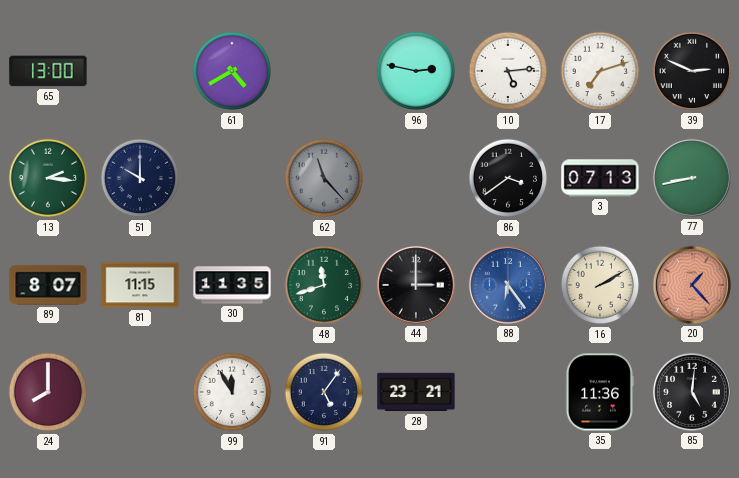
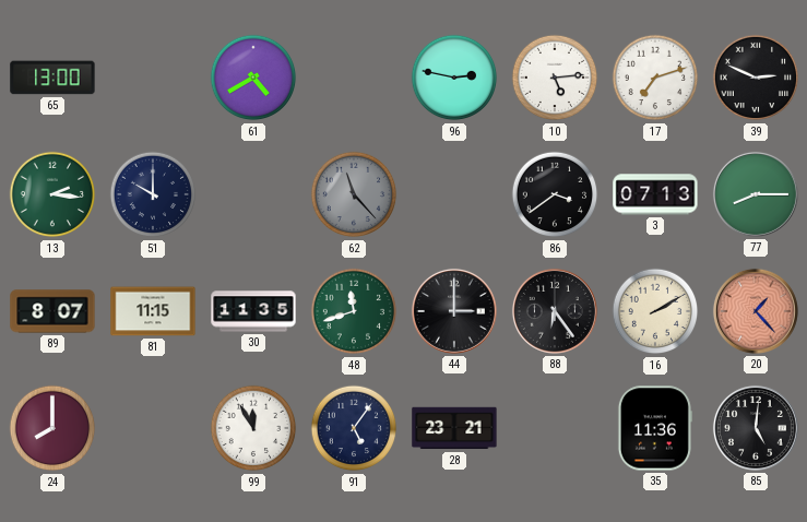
77: 8:43 -> 8:15 (756, 194)
88 dial: blue -> black (555, 311)
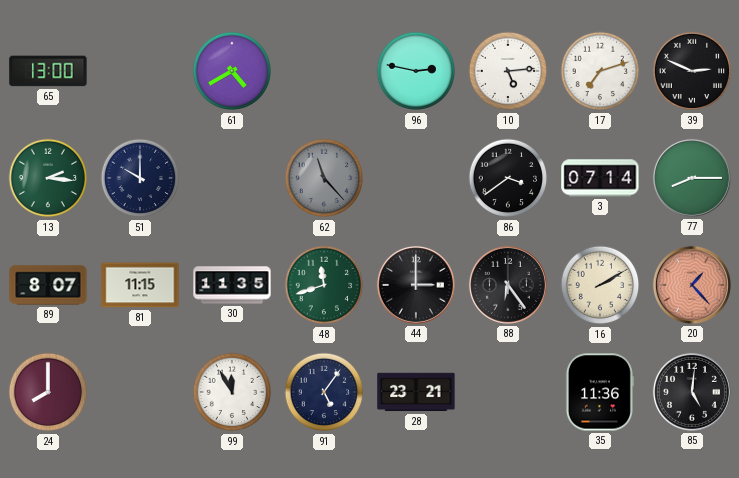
3: 07:13 -> 07:14 (600, 178)
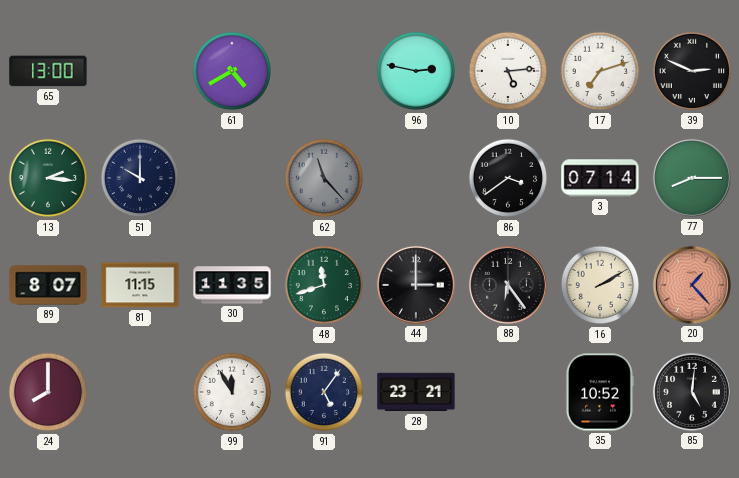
35: 11:36 -> 10:52 (599, 392)
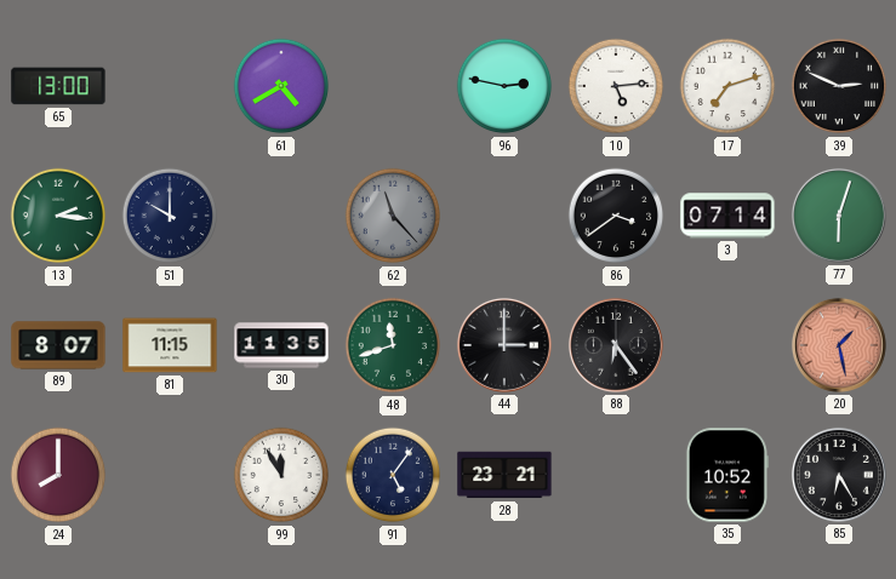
77: 8:15 -> 6:03 (839, 216)
16: 2:10 -> none (600, 285)
20: 1:23 -> 1:28 (839, 345)
85: 5:01 -> 6:25 (839, 475)
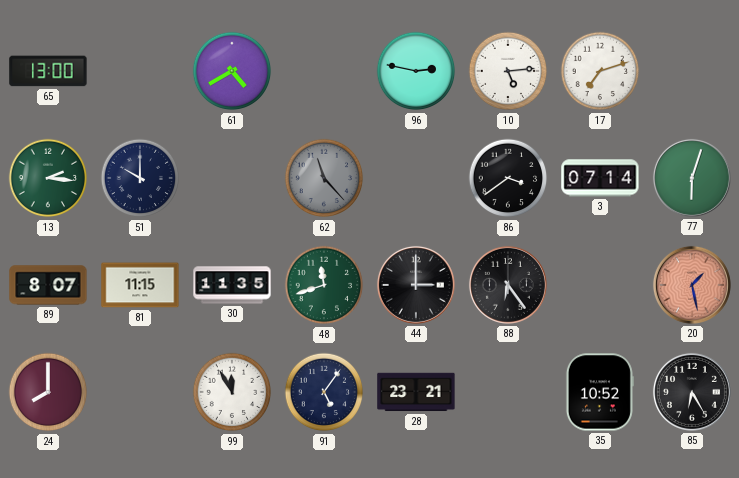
39: 2:49 -> none (839, 86)
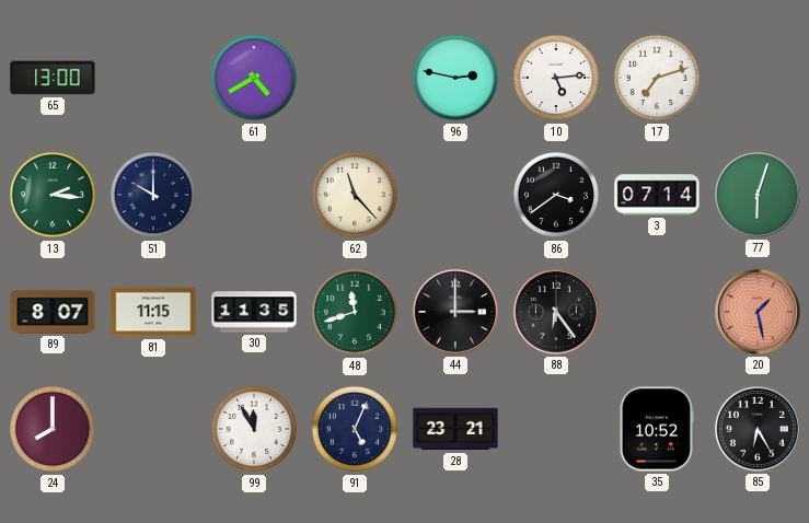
62 dial: grey -> cream (355, 195)
91: 5:06 -> 5:04 (355, 429)
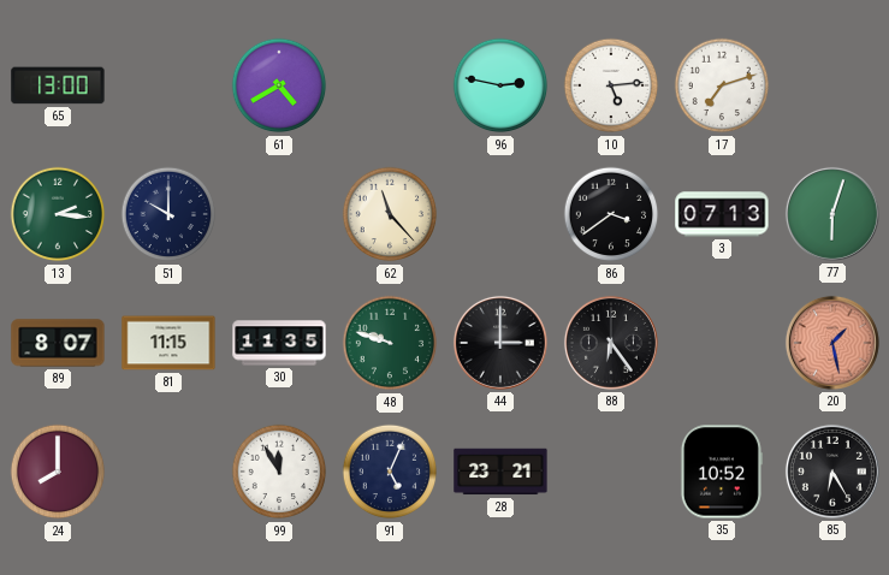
3: 07:14 -> 07:13 (722, 214)
48: 11:42 -> 9:48 (390, 343)
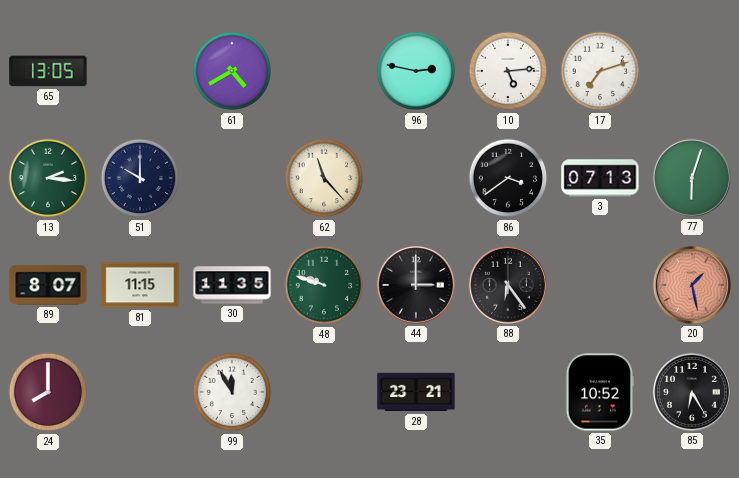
65: 13:00 -> 13:05 (48, 71)
91: 5:04 -> none (390, 472)
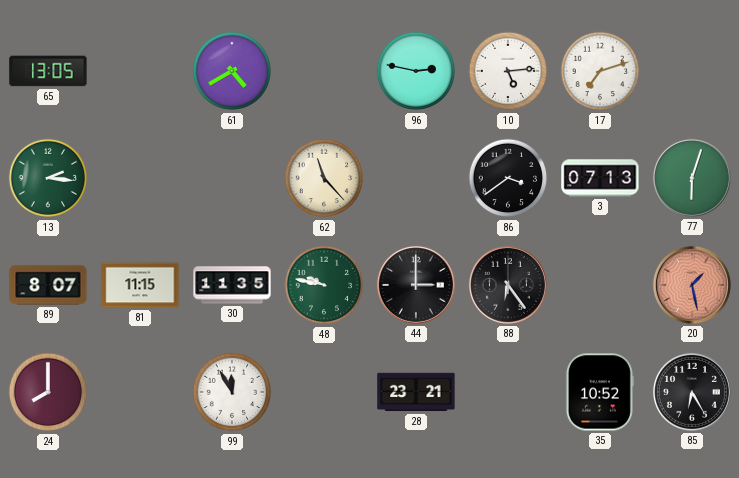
51: 10:00 -> none (140, 178)
48: 9:48 -> 9:47 (324, 285)
